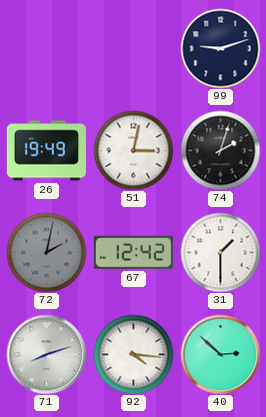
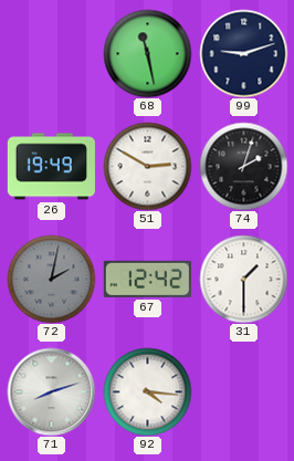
68: none -> 11:28 (147, 53)
51: 3:02 -> 2:50 (147, 166)
40: 2:52 -> none (220, 354)
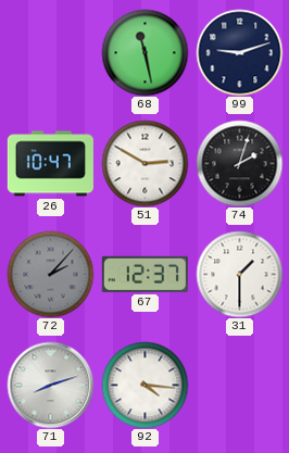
26: 19:49 -> 10:47 (50, 164)
72: 2:02 -> 2:07 (50, 274)
67: 12:42 -> 12:37 (144, 274)
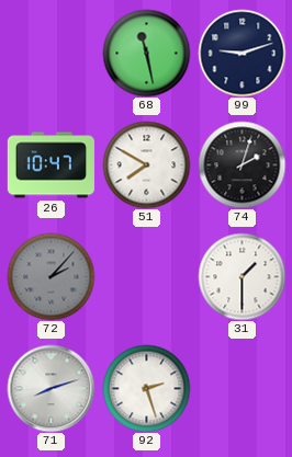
51: 2:50 -> 7:50 (146, 164)
67: 12:37 -> none (144, 274)
92: 4:16 -> 2:27 (146, 388)
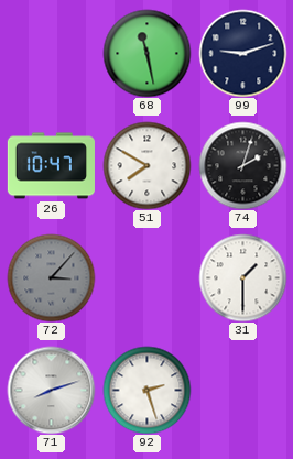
72: 2:07 -> 3:07 (51, 277)
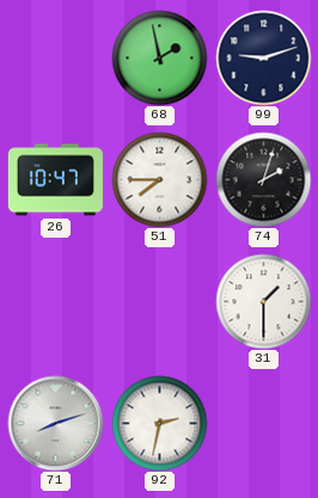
68: 11:28 -> 1:58 (159, 57)
51: 7:50 -> 7:45 (159, 179)
72: 3:07 -> none (51, 277)
92: 2:27 -> 2:32 (159, 423)
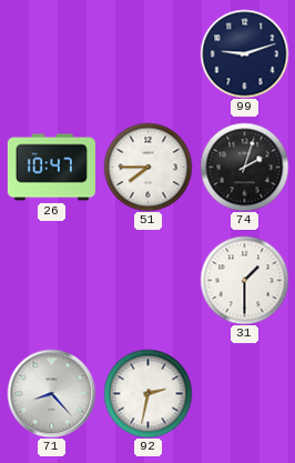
68: 1:58 -> none (159, 57)
71: 8:12 -> 8:23 (51, 393)
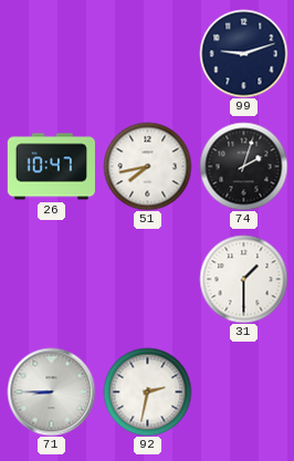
51: 7:45 -> 7:43 (147, 166)
71: 8:23 -> 8:45 (51, 391)
